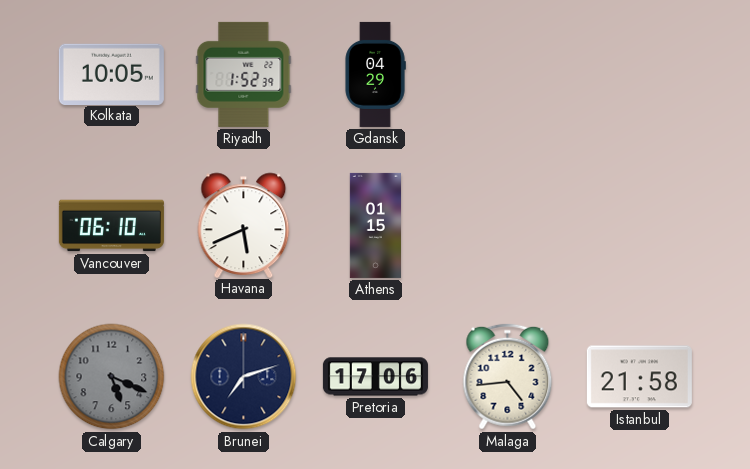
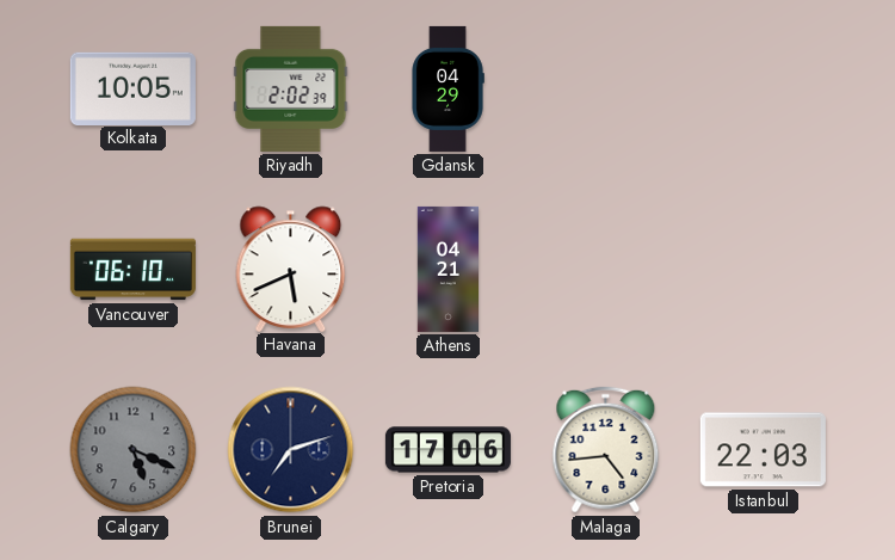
Riyadh: 1:52 -> 2:02 (291, 88)
Athens: 01:15 -> 04:21 (447, 269)
Istanbul: 21:58 -> 22:03 (763, 450)
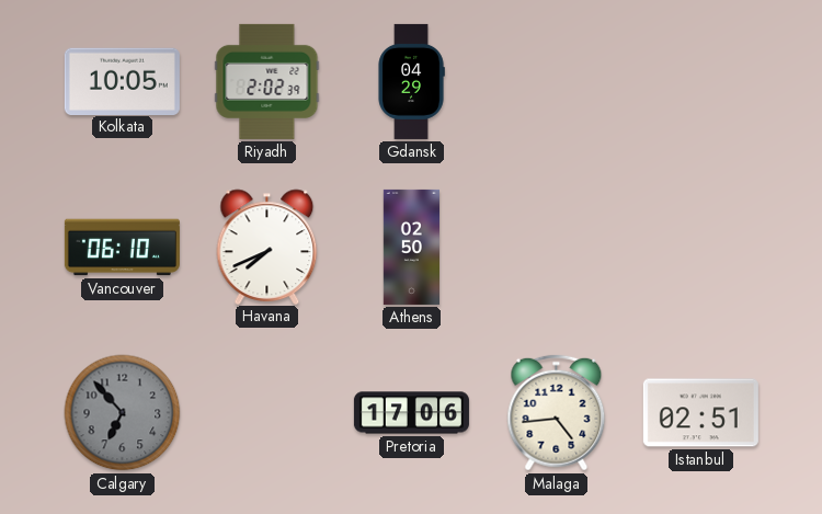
Havana: 5:41 -> 7:41 (267, 247)
Athens: 04:21 -> 02:50 (411, 247)
Calgary: 5:19 -> 6:53 (123, 413)
Brunei: 7:12 -> none (291, 450)
Istanbul: 22:03 -> 02:51 (700, 413)
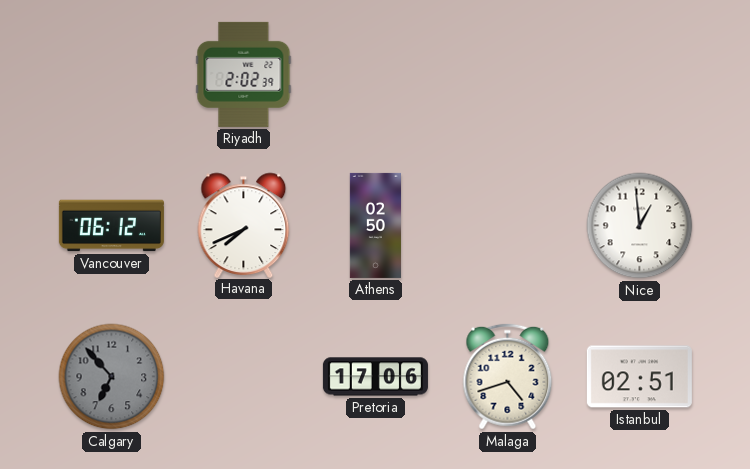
Kolkata: 10:05 -> none (122, 81)
Gdansk: 04:29 -> none (411, 81)
Vancouver: 06:10 -> 06:12 (111, 226)
Nice: none -> 12:59 (640, 226)
Malaga: 4:44 -> 4:42 (508, 377)
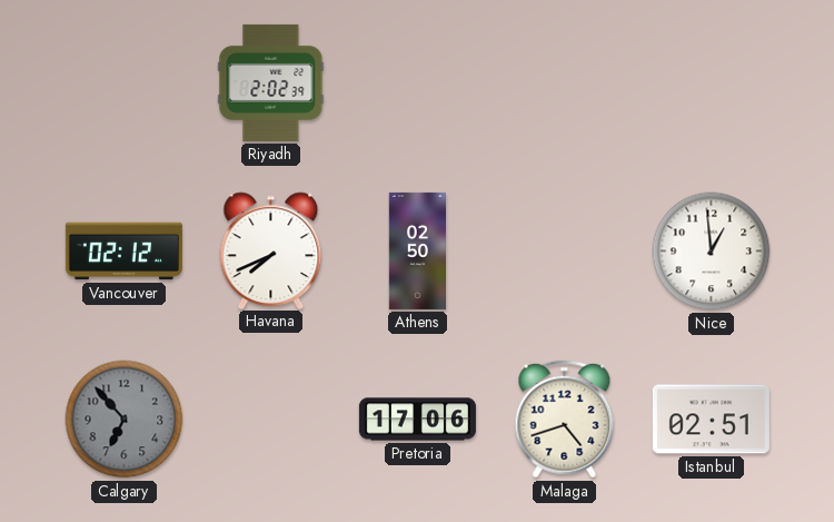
Vancouver: 06:12 -> 02:12 (123, 252)
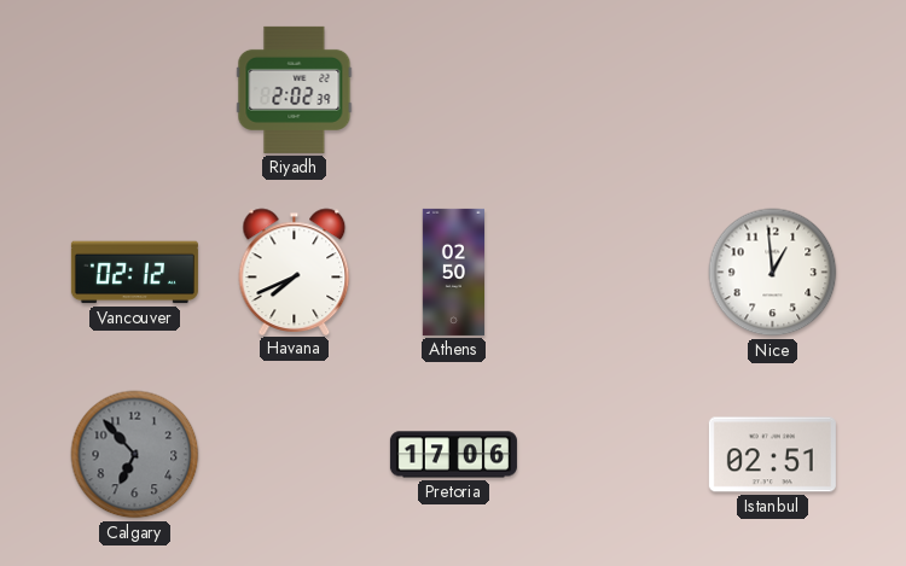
Malaga: 4:42 -> none (565, 420)
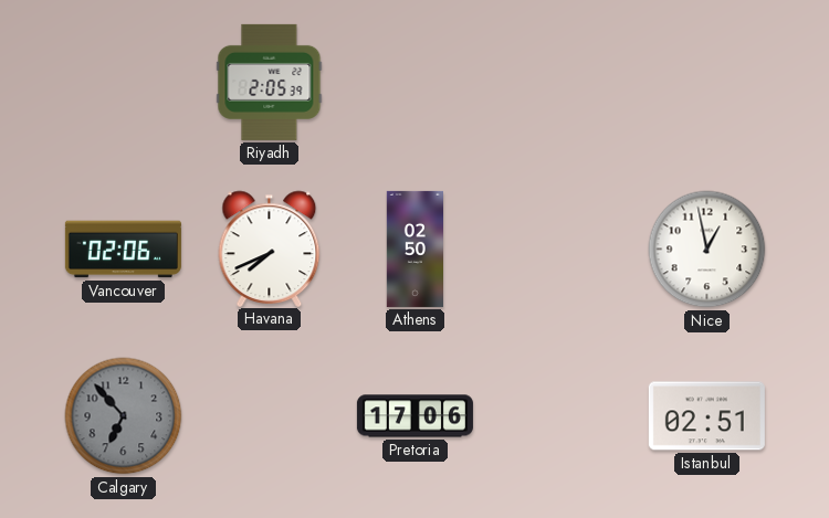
Riyadh: 2:02 -> 2:05 (270, 82)
Vancouver: 02:12 -> 02:06 (123, 250)
Nice: 12:59 -> 12:58 (707, 250)
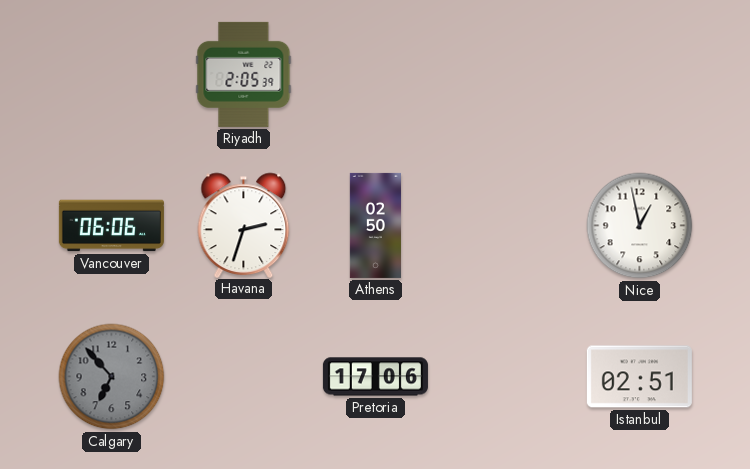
Vancouver: 02:06 -> 06:06 (111, 226)
Havana: 7:41 -> 2:33 (244, 225)
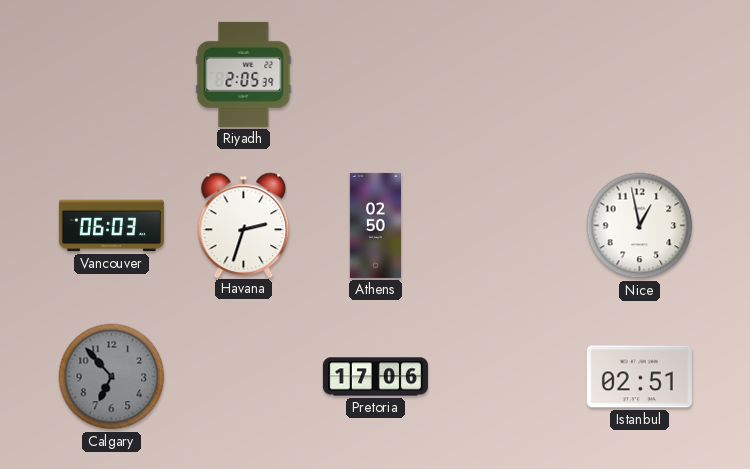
Vancouver: 06:06 -> 06:03 (111, 226)
